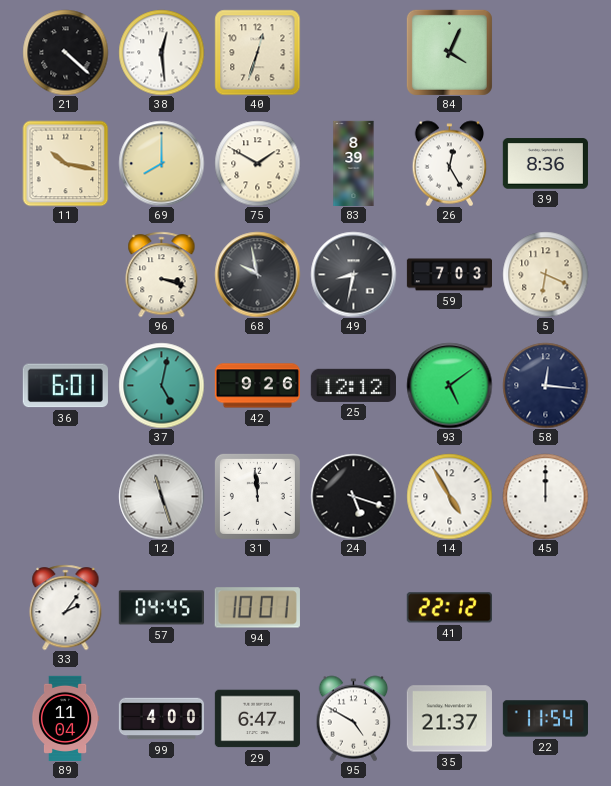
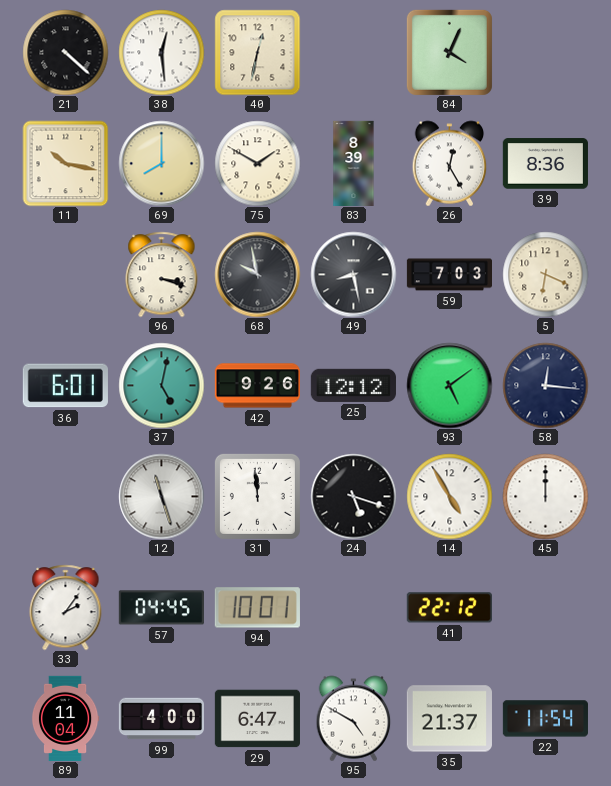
40: 12:33 -> 12:32 (257, 52)
49: 8:32 -> 8:28 (353, 274)
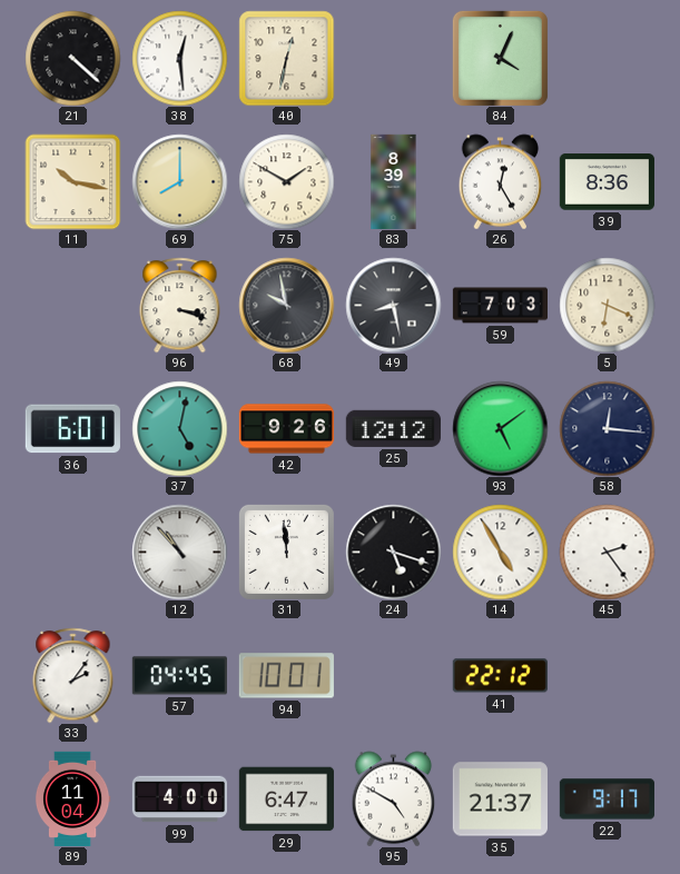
12: 11:27 -> 10:53 (179, 552)
45: 12:00 -> 2:24 (607, 552)
22: 11:54 -> 9:17 (607, 799)
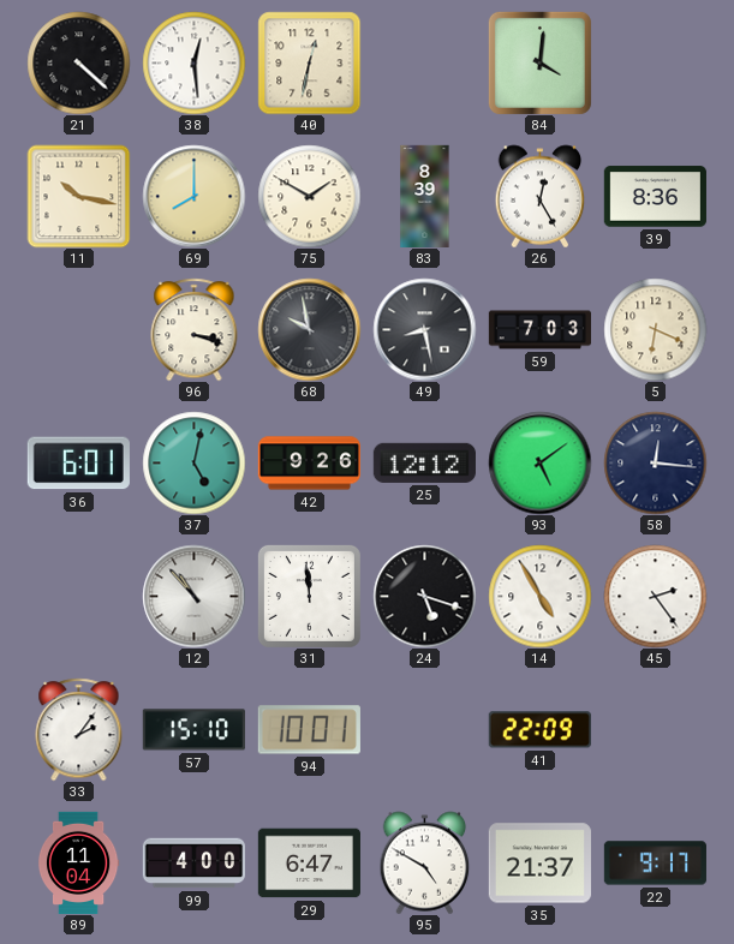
84: 4:04 -> 4:01 (539, 62)
57: 04:45 -> 15:10 (193, 730)
41: 22:12 -> 22:09 (539, 730)
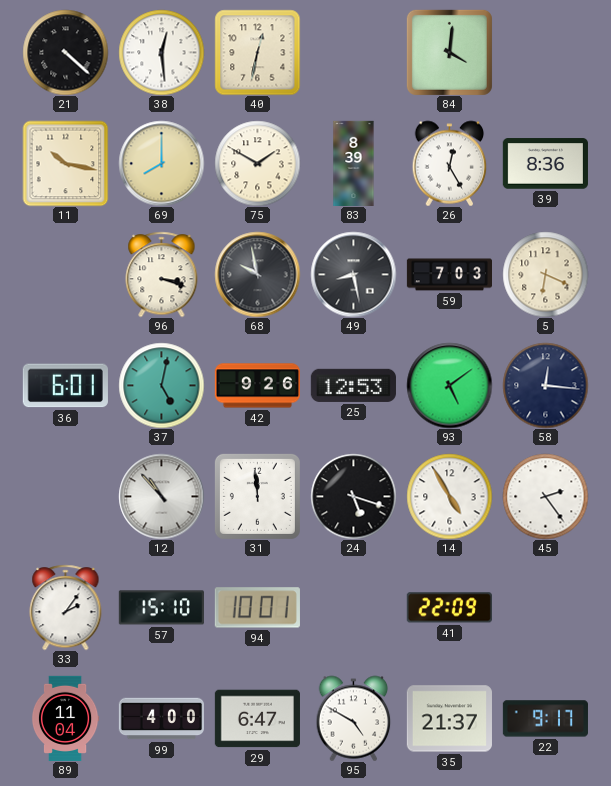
25: 12:12 -> 12:53 (353, 385)
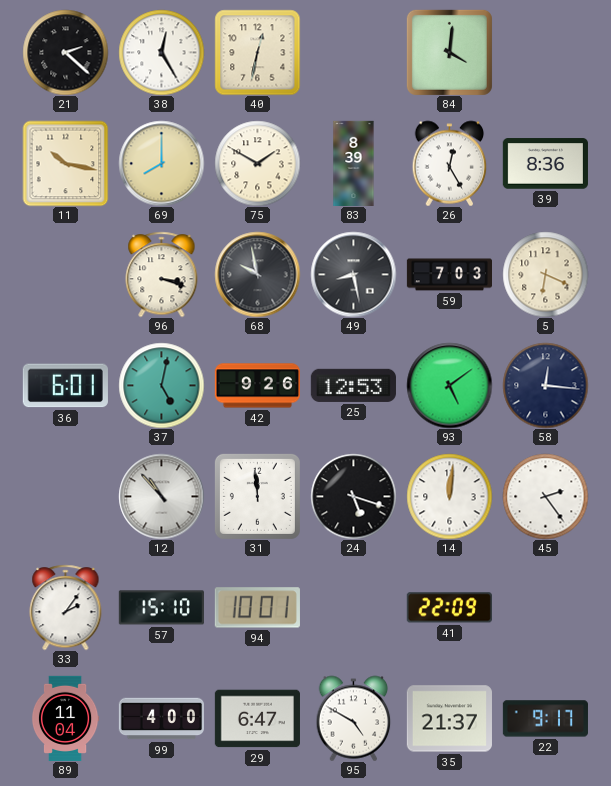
21: 4:22 -> 2:22 (65, 52)
38: 12:29 -> 12:25 (161, 52)
14: 4:55 -> 12:01 (449, 496)
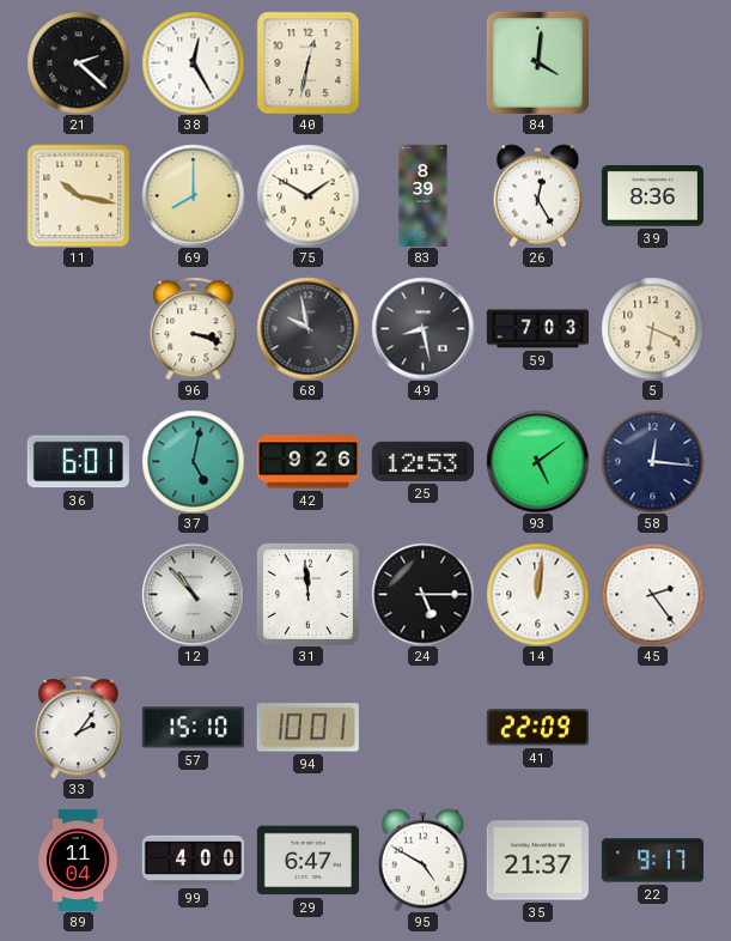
24: 5:18 -> 5:15 (422, 594)
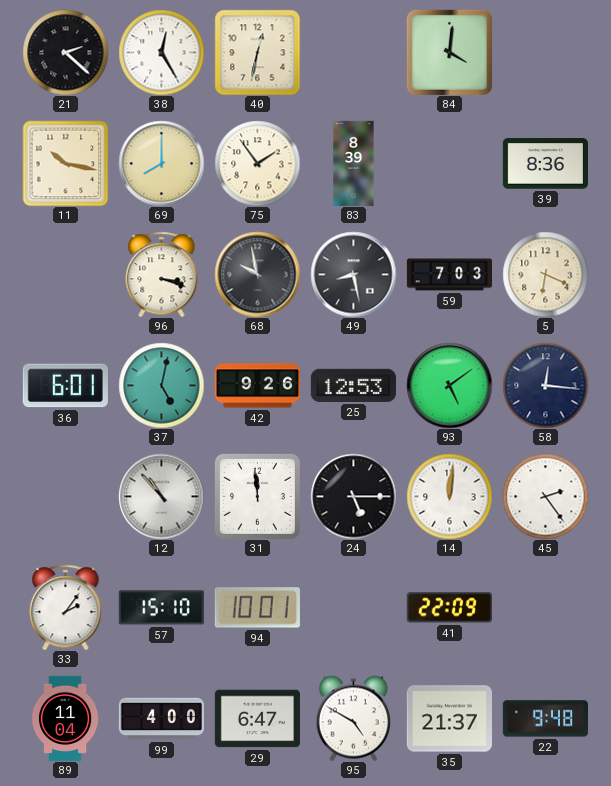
75: 1:50 -> 1:54 (257, 163)
26: 12:25 -> none (538, 195)
22: 9:17 -> 9:48 (545, 719)
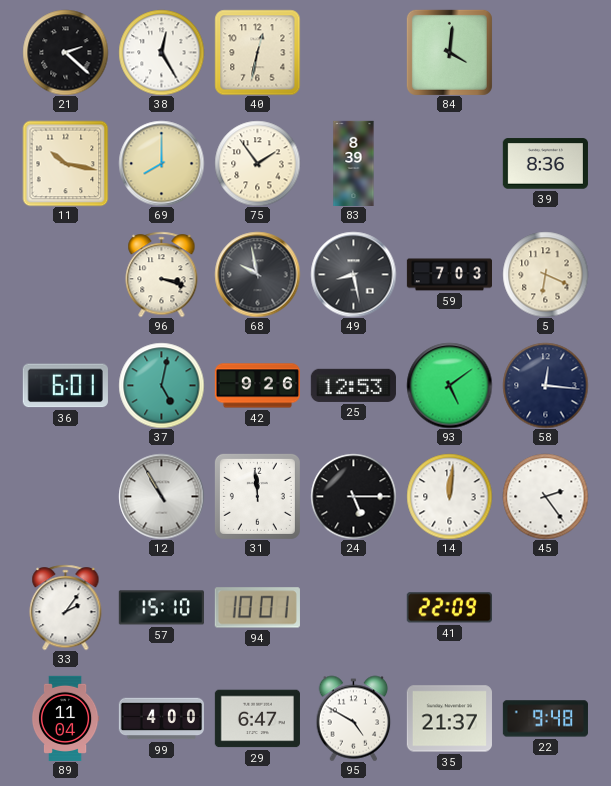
12: 10:53 -> 10:55 (161, 496)
